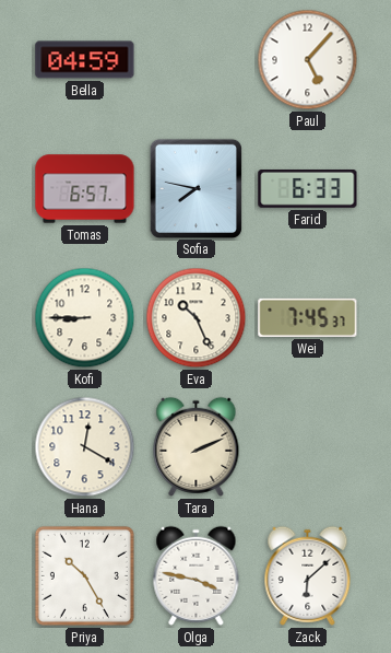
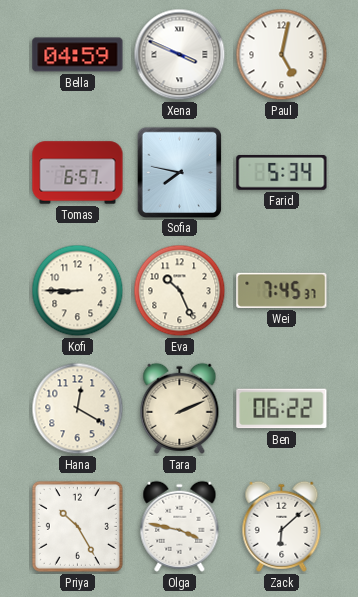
Xena: none -> 3:49 (180, 55)
Paul: 5:07 -> 5:02 (282, 55)
Farid: 6:33 -> 5:34 (282, 172)
Ben: none -> 06:22 (282, 409)
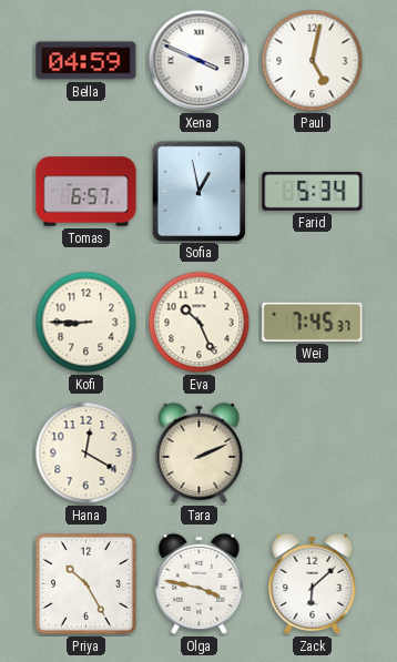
Sofia: 7:47 -> 12:58 (198, 191)
Ben: 06:22 -> none (282, 409)
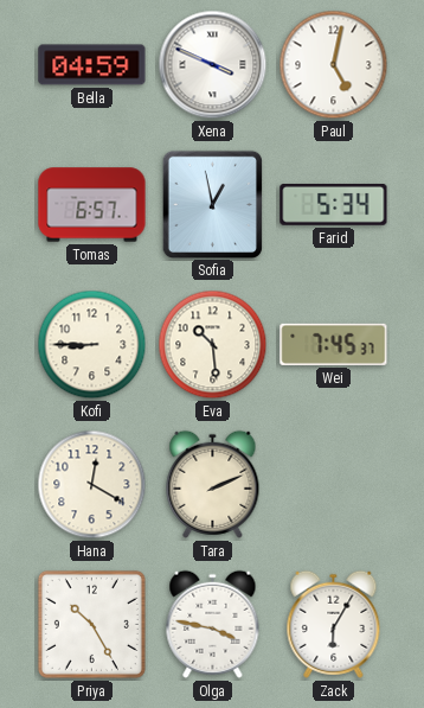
Eva: 10:26 -> 10:29 (213, 345)
Zack: 6:08 -> 6:05 (334, 624)
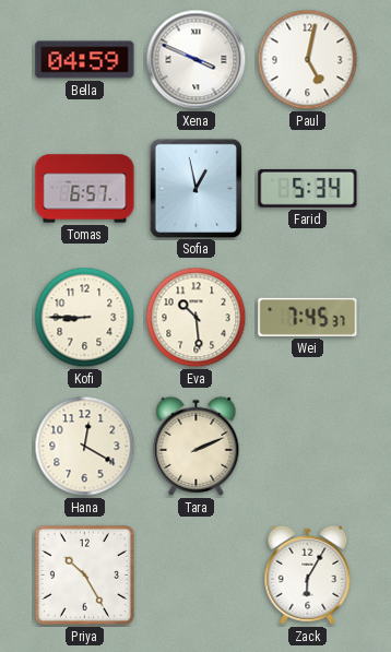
Olga: 3:47 -> none (213, 624)
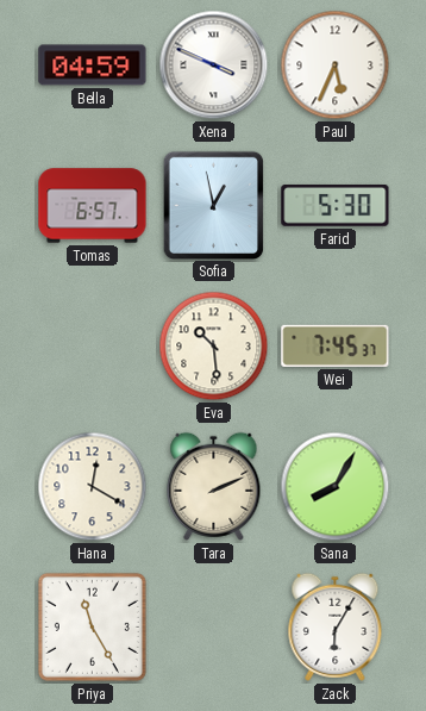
Paul: 5:02 -> 5:34 (336, 66)
Farid: 5:34 -> 5:30 (336, 205)
Kofi: 8:45 -> none (85, 318)
Sana: none -> 8:05 (336, 487)
Priya: 10:25 -> 11:25 (92, 626)
